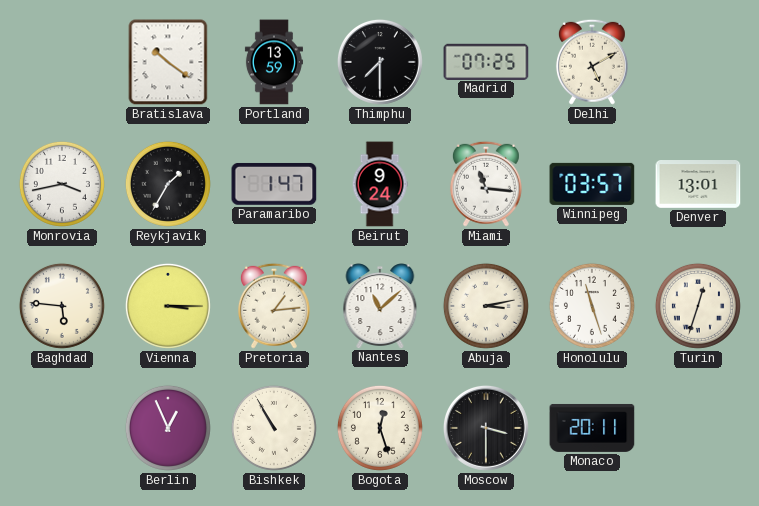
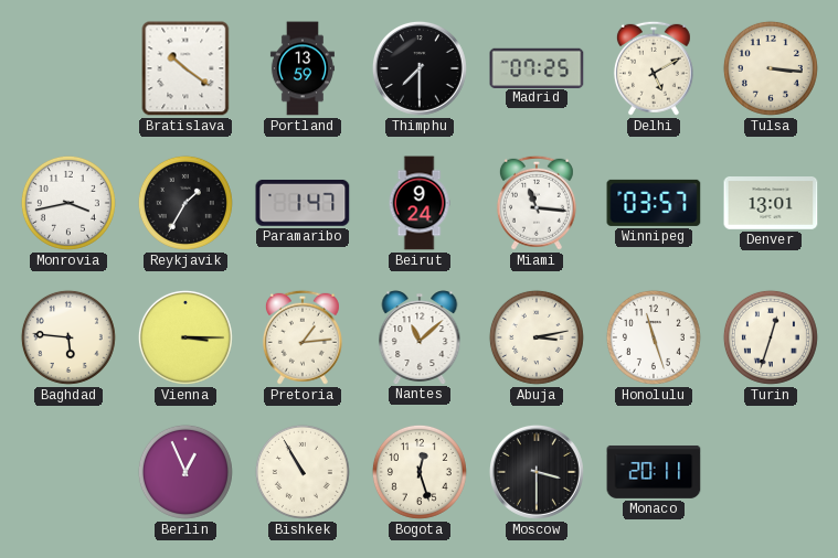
Tulsa: none -> 3:16 (771, 68)
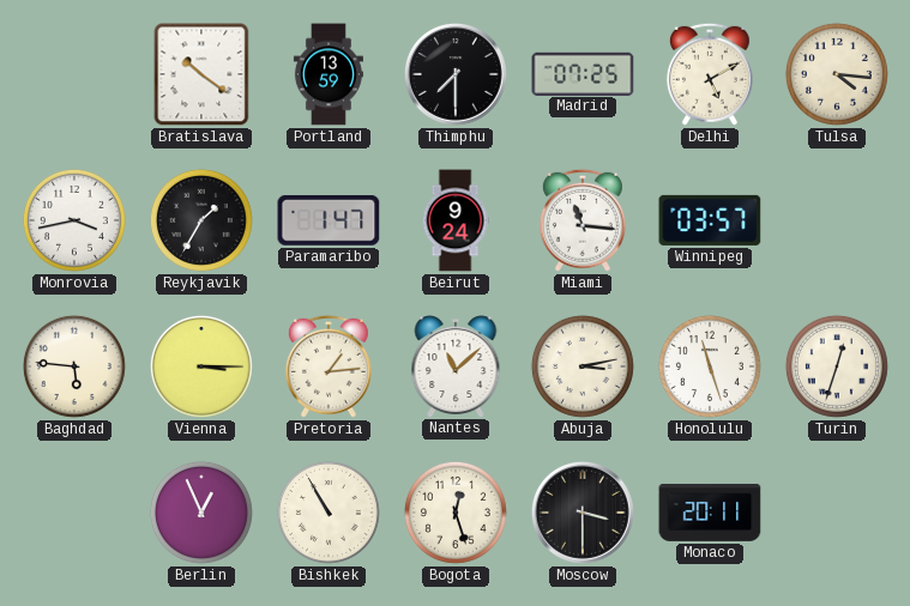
Tulsa: 3:16 -> 4:16 (837, 74)
Denver: 13:01 -> none (771, 204)
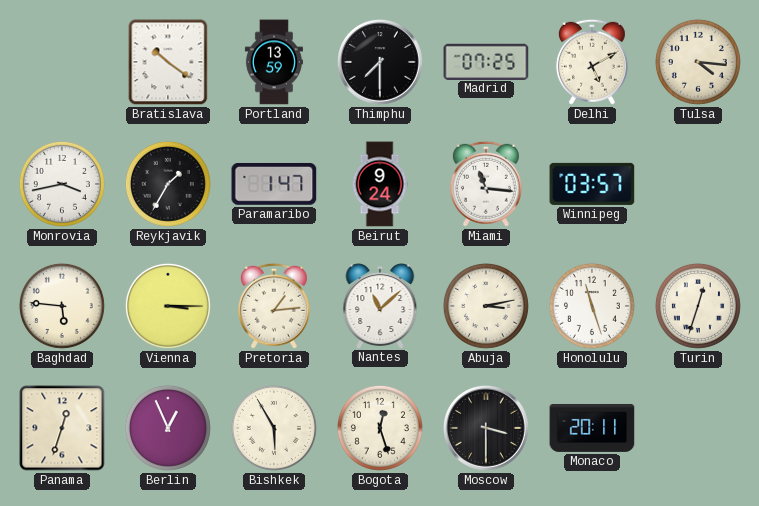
Panama: none -> 12:33 (62, 428)
Bishkek: 10:55 -> 5:55 (274, 428)
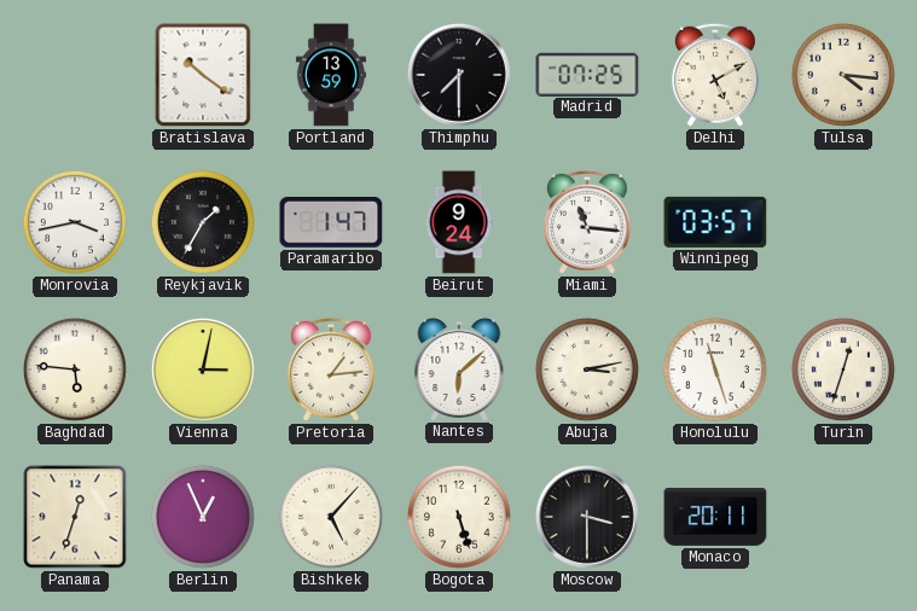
Vienna: 3:15 -> 3:02 (203, 369)
Nantes: 11:08 -> 6:08 (459, 369)
Bishkek: 5:55 -> 5:07 (331, 517)
Bogota: 12:27 -> 5:27 (459, 517)
